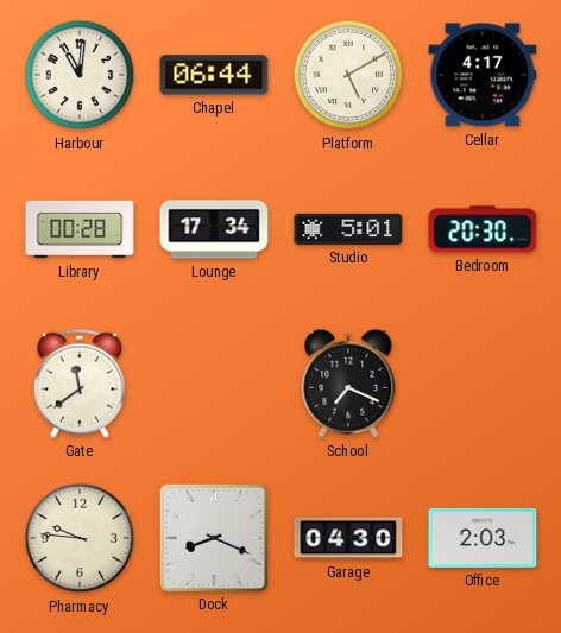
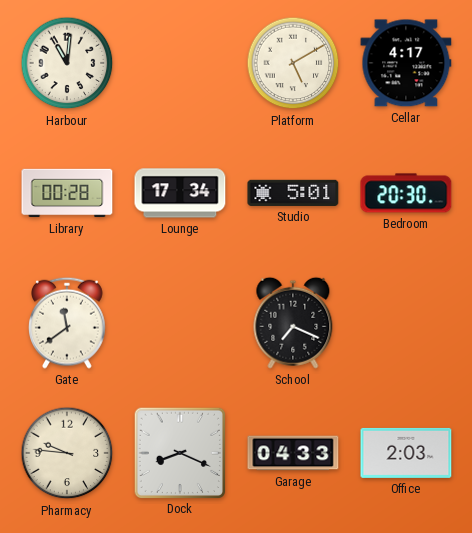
Chapel: 06:44 -> none (214, 75)
Garage: 04:30 -> 04:33 (293, 453)
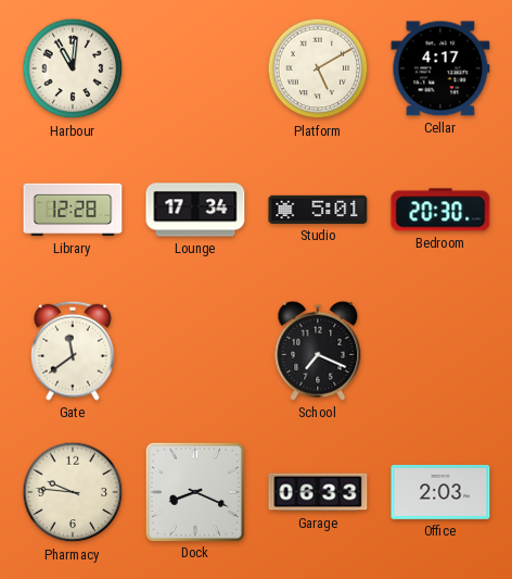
Library: 00:28 -> 12:28 (73, 210)
Garage: 04:33 -> 06:33 (318, 492)
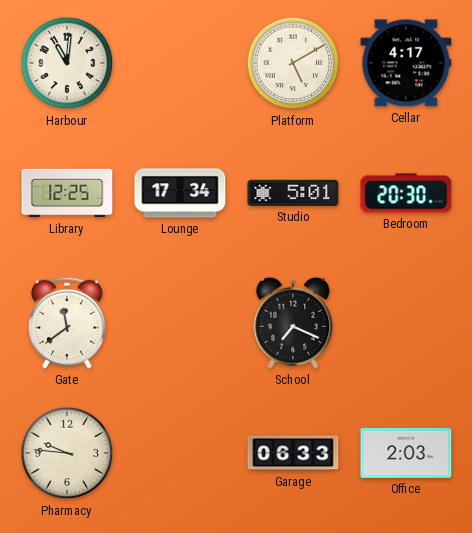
Library: 12:28 -> 12:25 (67, 193)
Dock: 8:19 -> none (194, 491)
